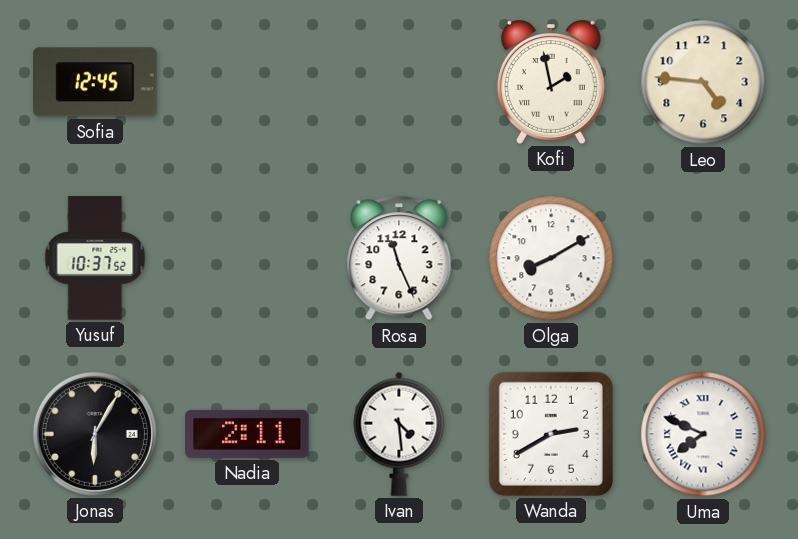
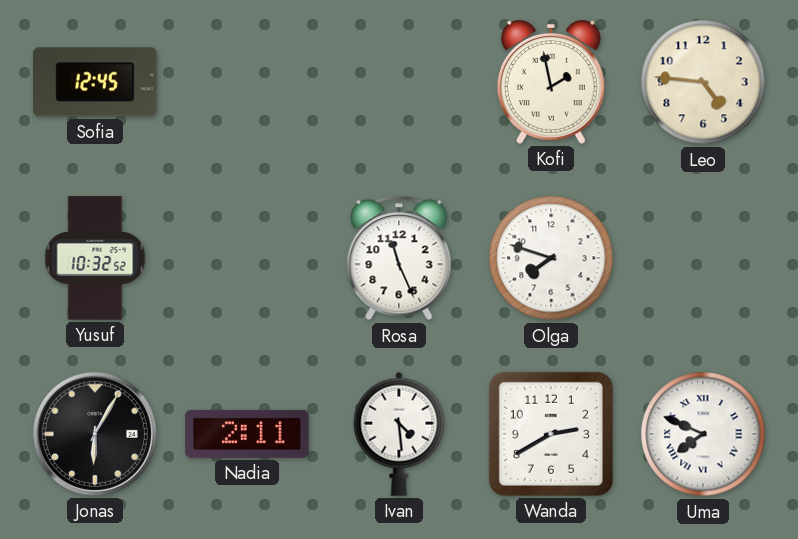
Yusuf: 10:37 -> 10:32 (95, 258)
Olga: 8:10 -> 7:48 (551, 258)
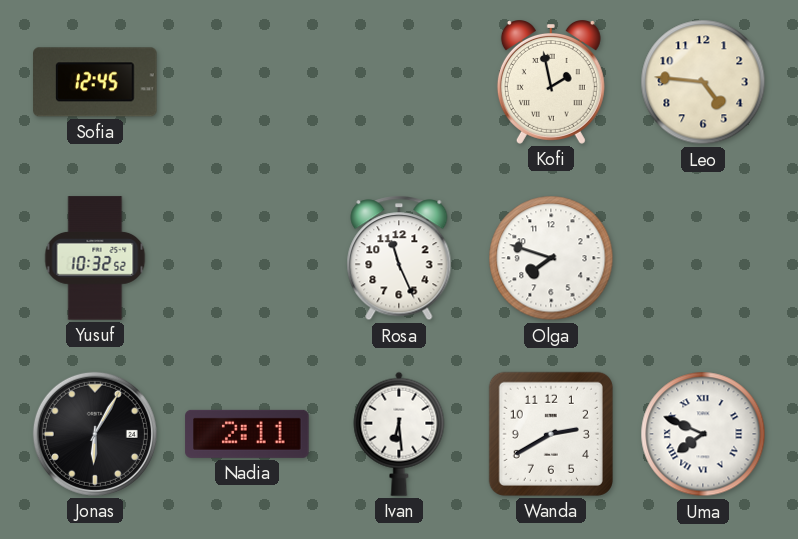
Ivan: 4:29 -> 6:29 (399, 434)
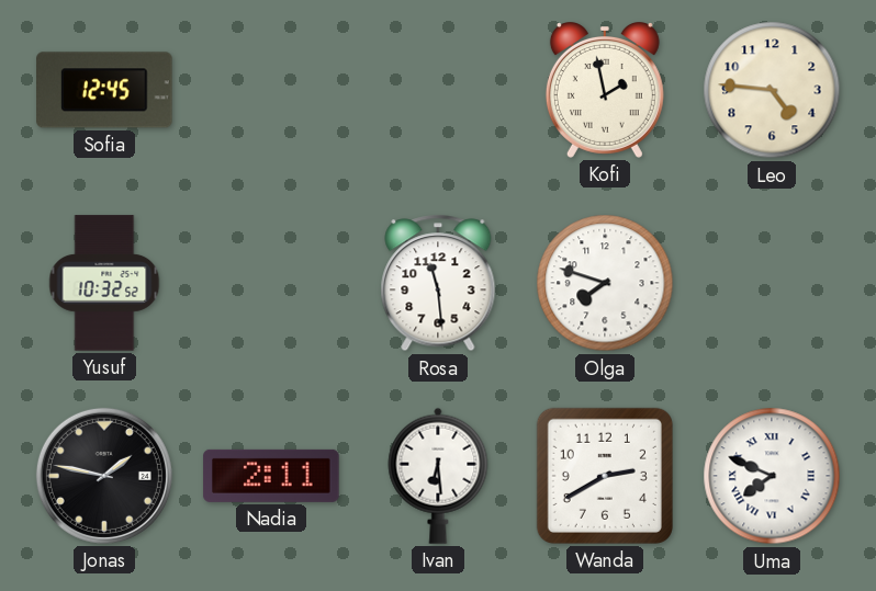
Rosa: 11:26 -> 11:29 (438, 283)
Jonas: 6:05 -> 1:47 (104, 476)
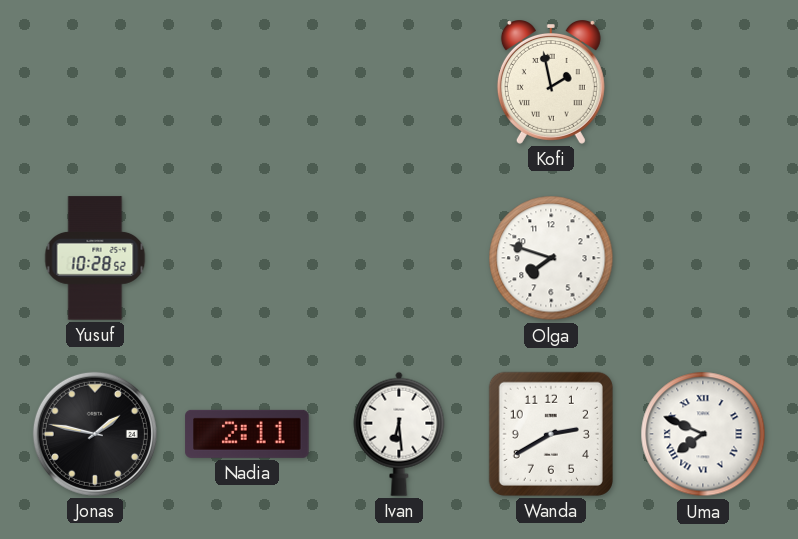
Sofia: 12:45 -> none (104, 90)
Leo: 4:46 -> none (772, 90)
Yusuf: 10:32 -> 10:28 (95, 258)
Rosa: 11:29 -> none (438, 283)
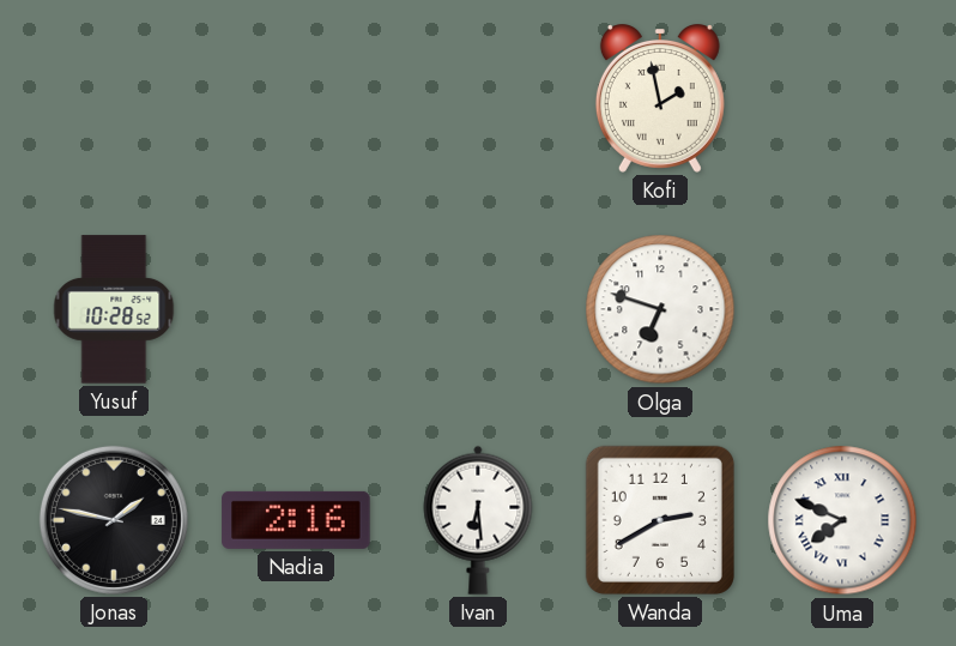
Olga: 7:48 -> 6:48 (660, 309)
Nadia: 2:11 -> 2:16 (296, 520)
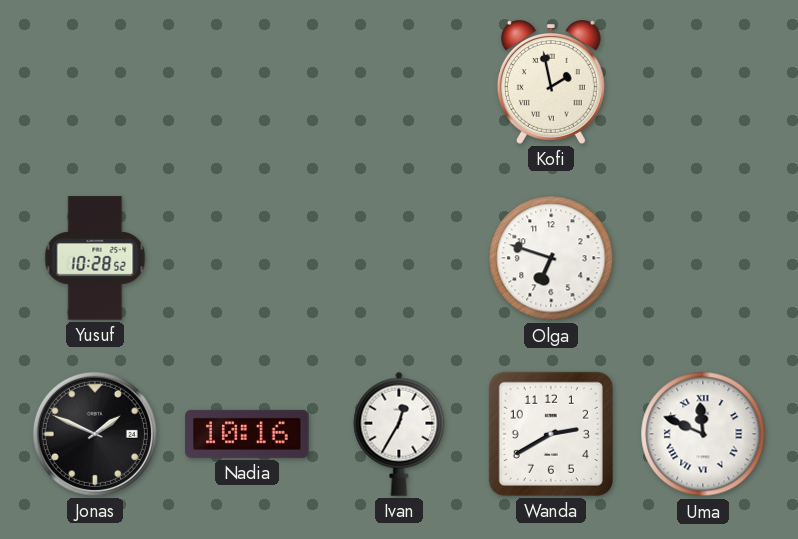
Jonas: 1:47 -> 1:49 (95, 434)
Nadia: 2:16 -> 10:16 (247, 434)
Ivan: 6:29 -> 12:35 (399, 434)
Uma: 7:49 -> 11:49 (703, 434)
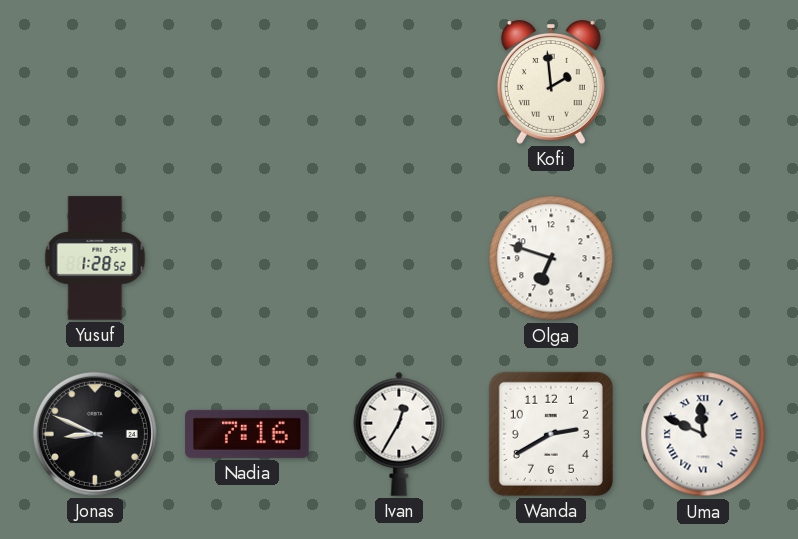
Kofi: 1:58 -> 1:59 (551, 83)
Yusuf: 10:28 -> 1:28 (95, 258)
Jonas: 1:49 -> 8:49 (95, 434)
Nadia: 10:16 -> 7:16 (247, 434)
